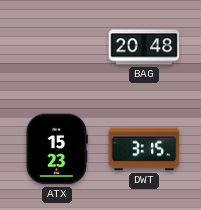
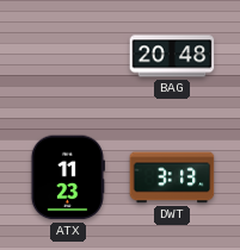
ATX: 15:23 -> 11:23 (68, 177)
DWT: 3:15 -> 3:13 (172, 177)
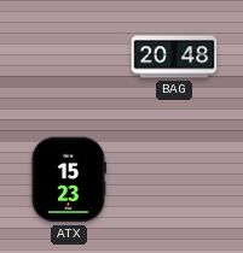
ATX: 11:23 -> 15:23 (69, 180)
DWT: 3:13 -> none (172, 177)
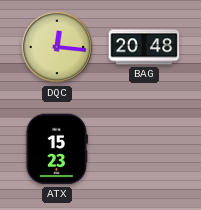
DQC: none -> 12:16 (57, 47)
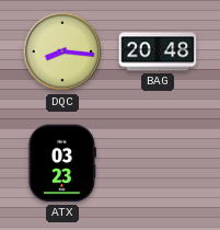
DQC: 12:16 -> 8:16 (62, 51)
ATX: 15:23 -> 03:23 (62, 163)
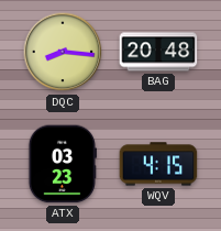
WQV: none -> 4:15 (158, 164)
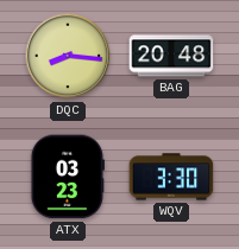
WQV: 4:15 -> 3:30 (171, 177)
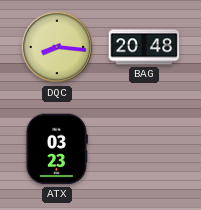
WQV: 3:30 -> none (171, 177)
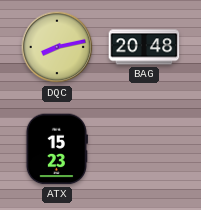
DQC: 8:16 -> 8:13 (57, 47)
ATX: 03:23 -> 15:23 (57, 149)
